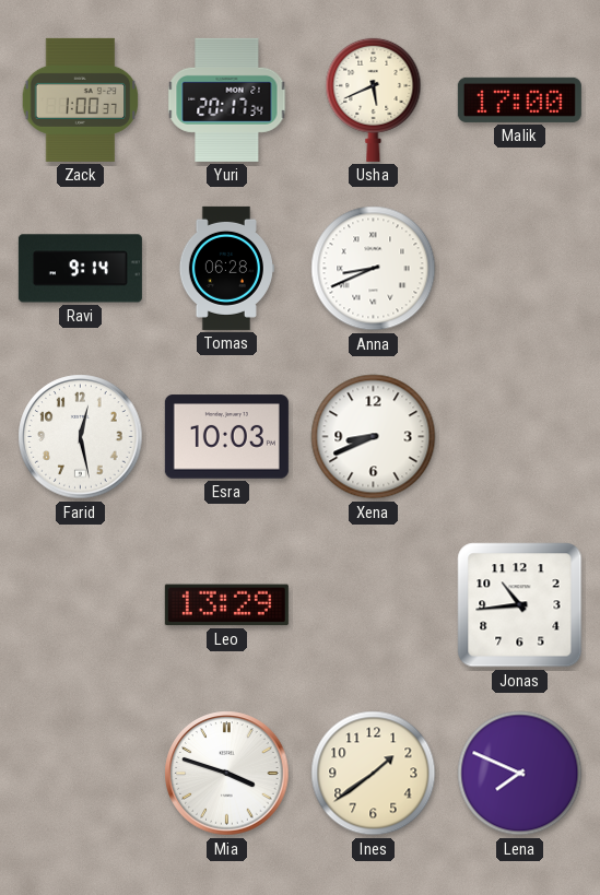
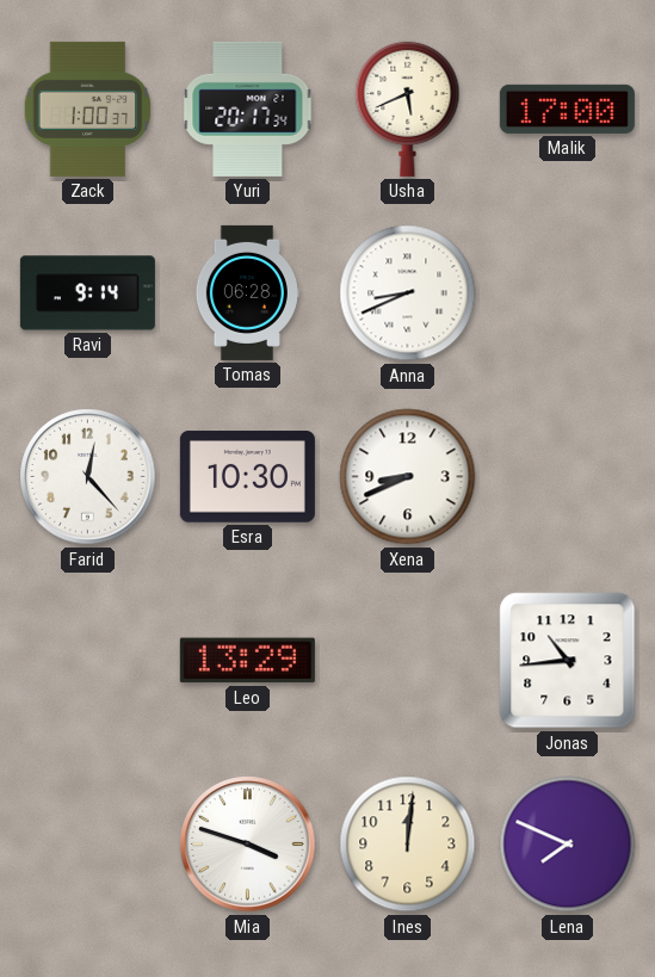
Farid: 12:28 -> 12:23 (88, 477)
Esra: 10:03 -> 10:30 (247, 477)
Ines: 1:39 -> 12:01 (408, 845)
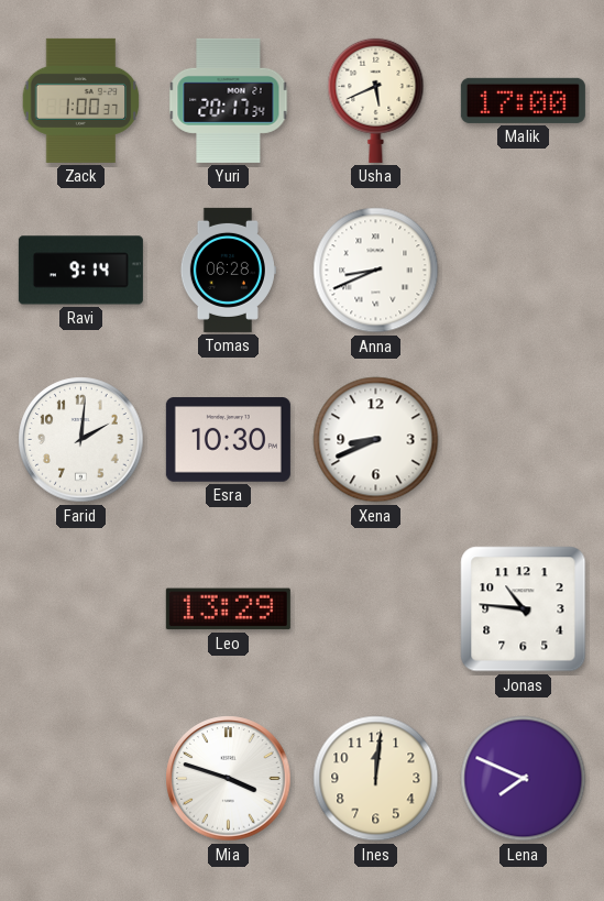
Farid: 12:23 -> 2:01 (81, 440)
Jonas: 10:44 -> 10:46 (524, 609)
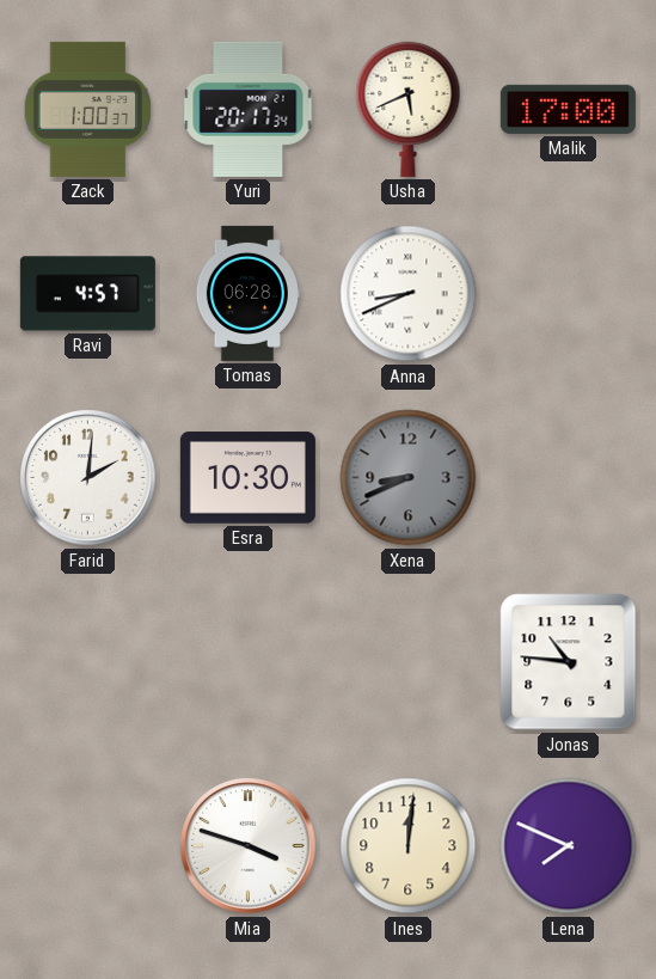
Ravi: 9:14 -> 4:57 (87, 294)
Xena dial: white -> grey (409, 478)
Leo: 13:29 -> none (228, 609)
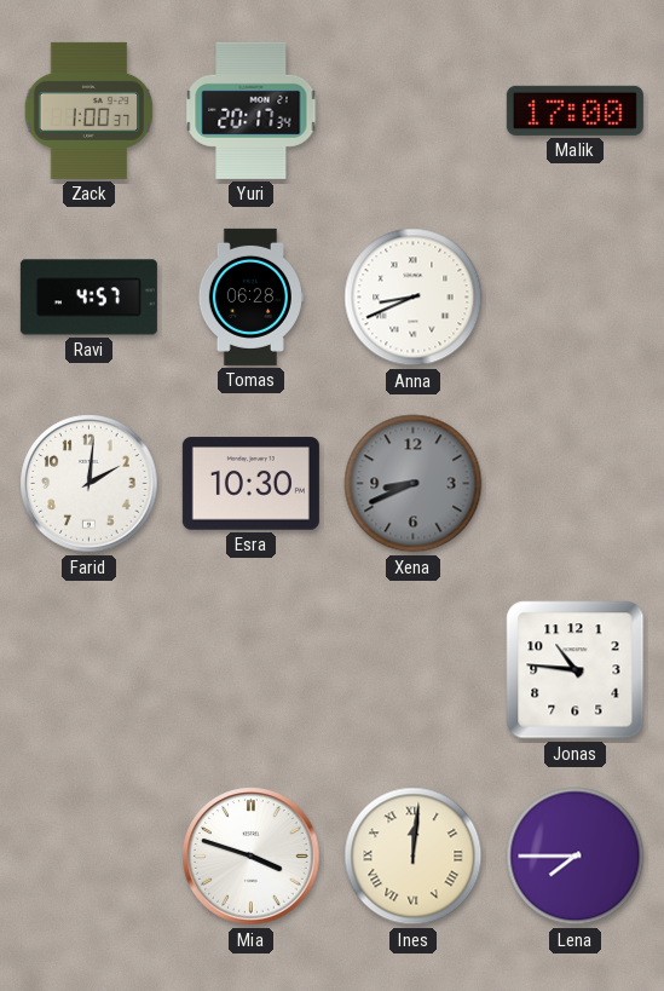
Usha: 5:41 -> none (409, 109)
Ines numerals: Arabic -> Roman (414, 857)
Lena: 7:49 -> 7:45 (576, 857)
